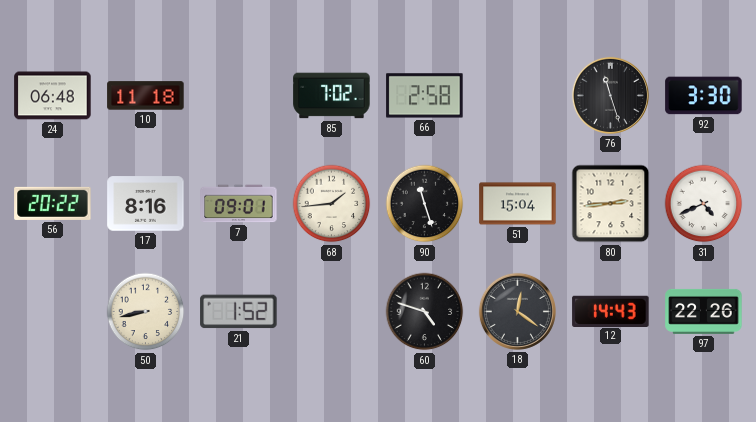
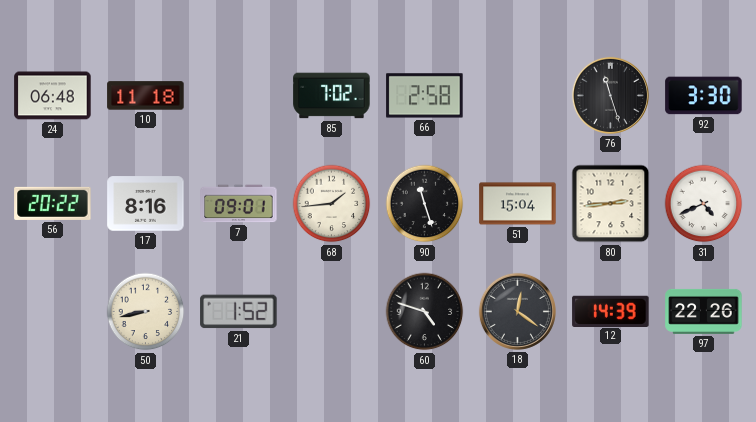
12: 14:43 -> 14:39 (611, 311)
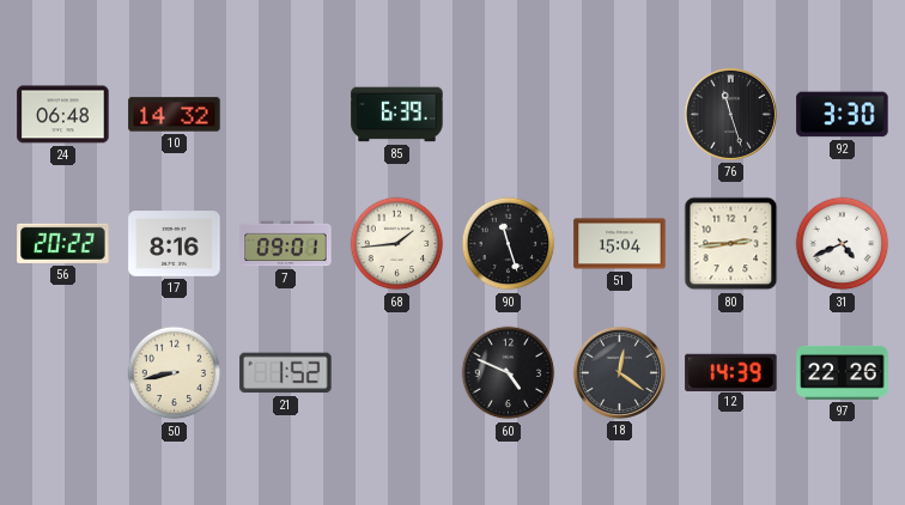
10: 11:18 -> 14:32 (175, 115)
85: 7:02 -> 6:39 (397, 115)
66: 2:58 -> none (425, 96)
60: 4:48 -> 4:49 (509, 373)
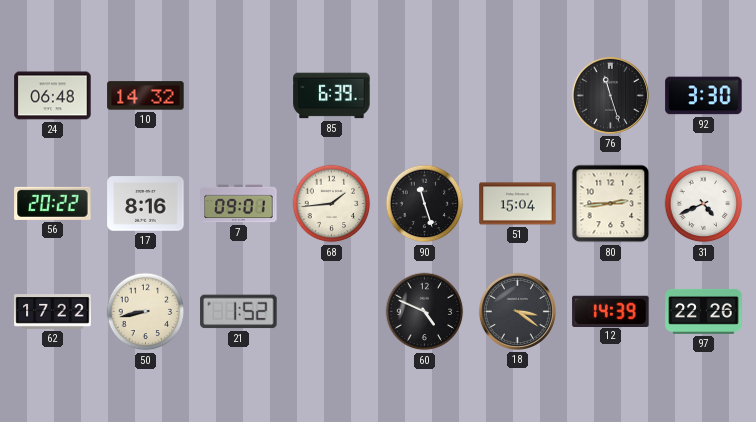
62: none -> 17:22 (53, 312)
18: 12:21 -> 3:21 (517, 311)
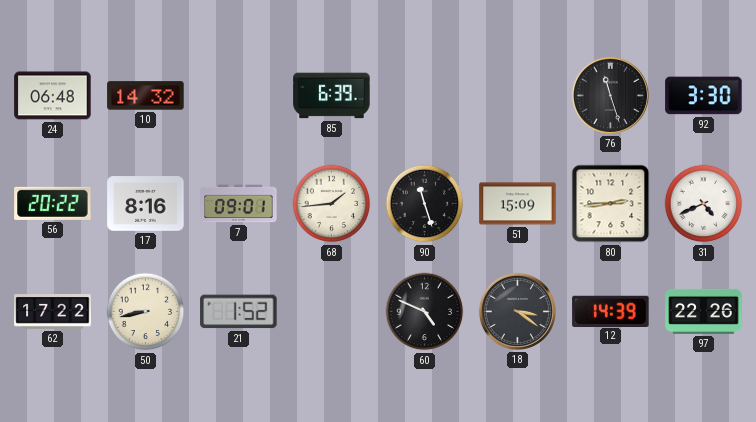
51: 15:04 -> 15:09 (518, 204)
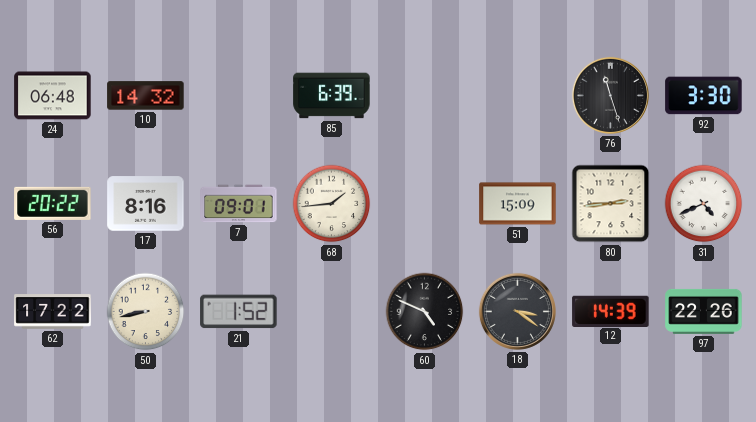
90: 11:27 -> none (425, 204)
